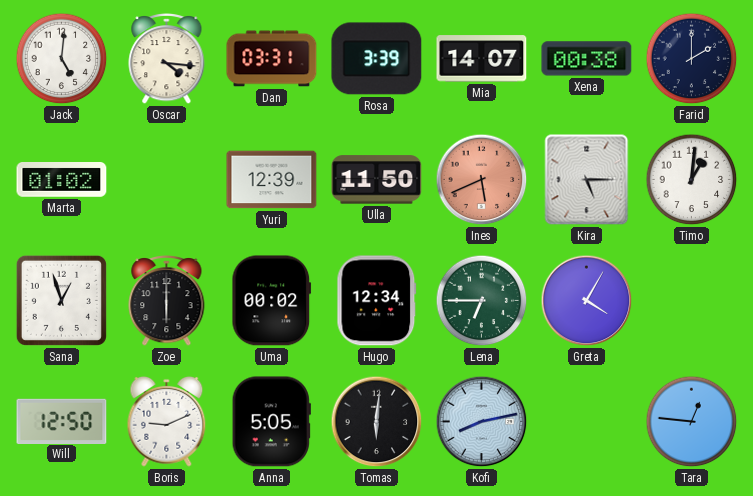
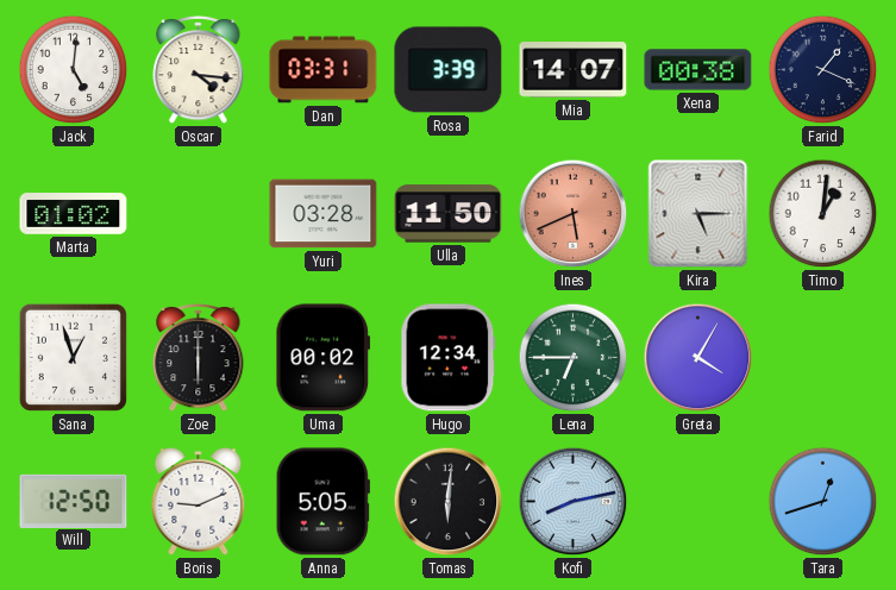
Farid: 2:00 -> 1:19 (823, 70)
Yuri: 12:39 -> 03:28 (324, 214)
Tara: 12:46 -> 12:42 (823, 502)
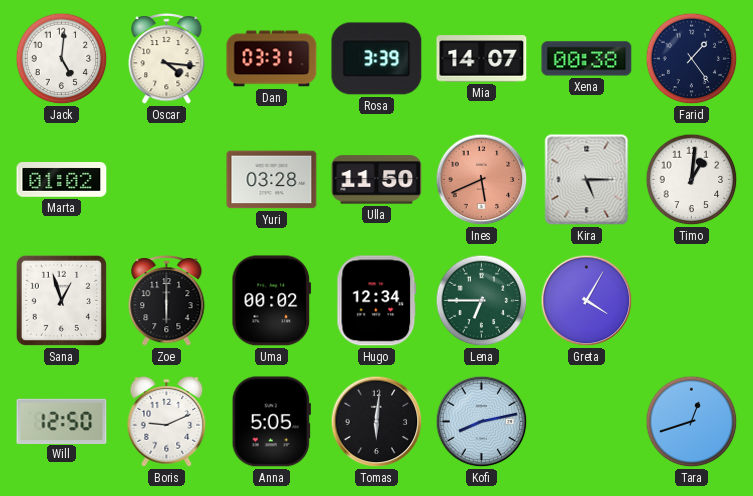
Farid: 1:19 -> 1:24 (692, 59)
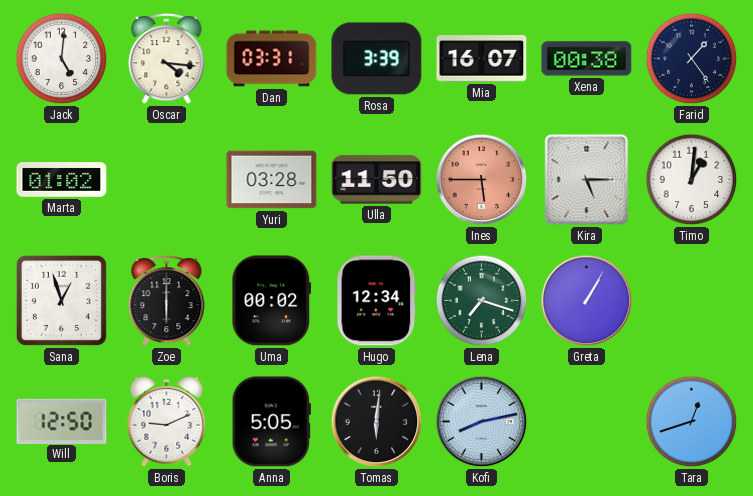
Mia: 14:07 -> 16:07 (482, 59)
Ines: 5:41 -> 5:45 (482, 180)
Lena: 6:45 -> 7:18 (482, 301)
Greta: 4:05 -> 1:05 (587, 301)
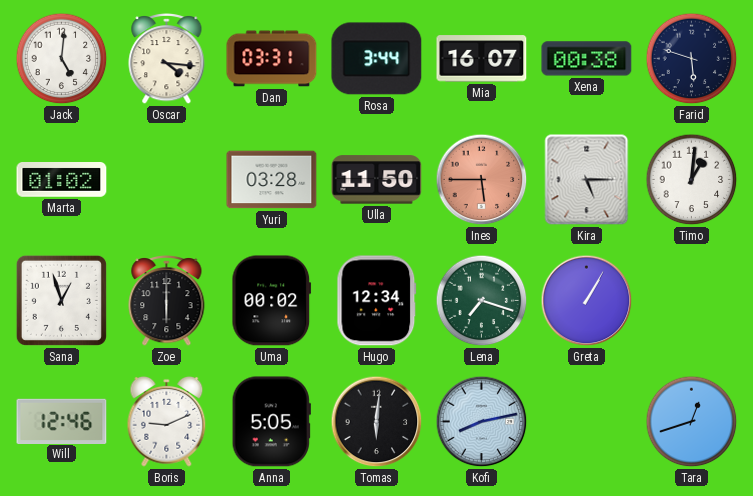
Rosa: 3:39 -> 3:44 (377, 59)
Farid: 1:24 -> 5:48 (692, 59)
Will: 12:50 -> 12:46 (62, 421)
